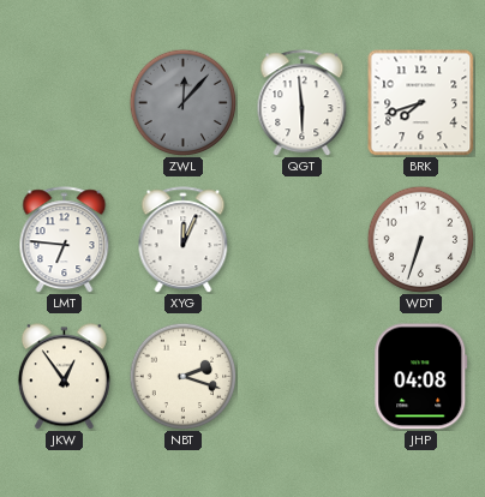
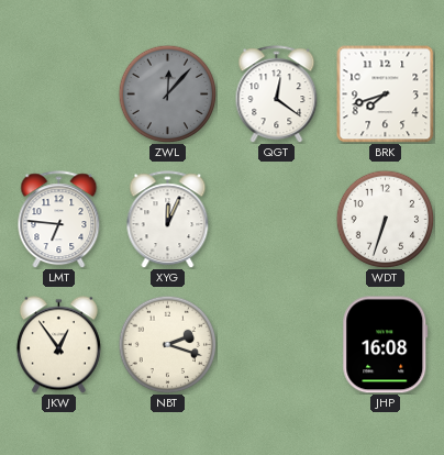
QGT: 5:59 -> 12:21 (277, 95)
JHP: 04:08 -> 16:08 (386, 345)
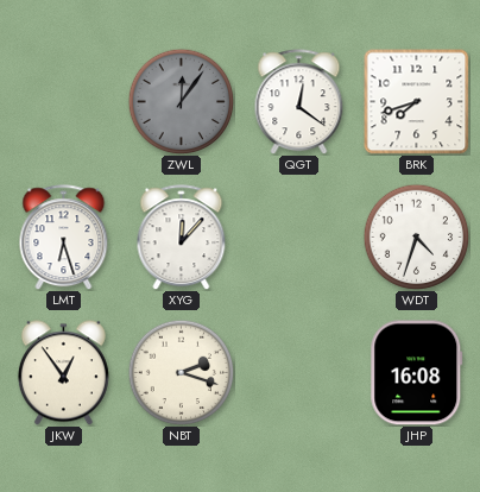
ZWL: 12:07 -> 12:06 (181, 101)
LMT: 6:46 -> 6:27 (64, 238)
XYG: 12:04 -> 12:07 (182, 238)
WDT: 6:33 -> 4:33 (416, 236)
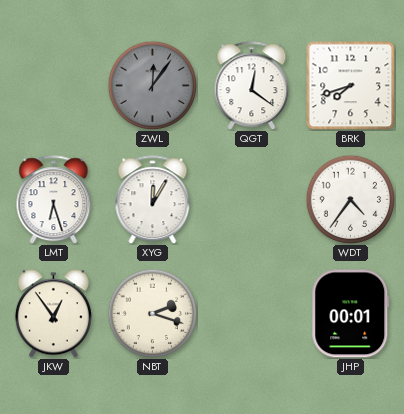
XYG: 12:07 -> 12:05 (153, 200)
WDT: 4:33 -> 4:36 (350, 199)
JHP: 16:08 -> 00:01 (351, 314)
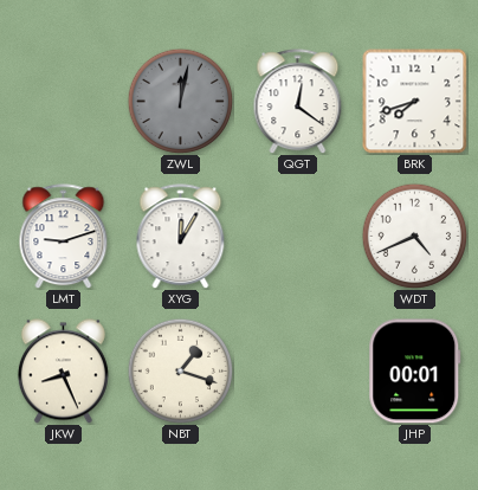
ZWL: 12:06 -> 12:02 (180, 101)
LMT: 6:27 -> 9:12 (64, 237)
WDT: 4:36 -> 4:41 (414, 236)
JKW: 12:54 -> 8:26 (63, 372)
NBT: 2:18 -> 1:18 (180, 370)
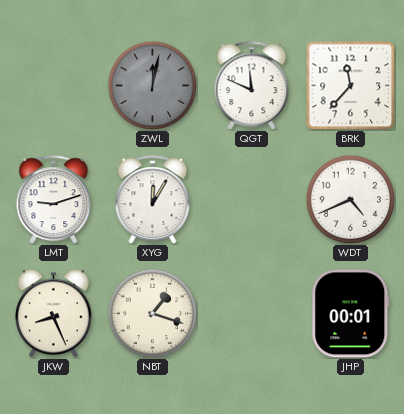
QGT: 12:21 -> 11:49 (252, 86)
BRK: 7:42 -> 11:37 (350, 85)
